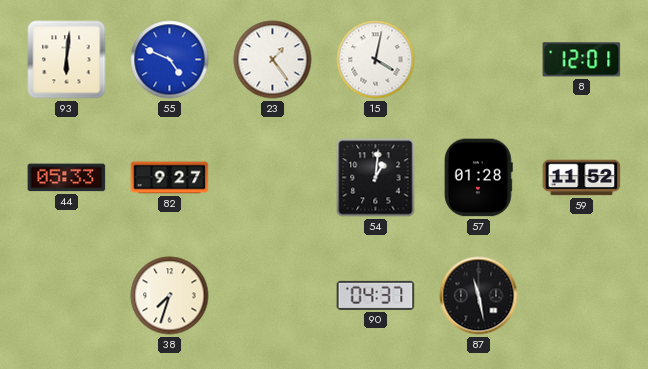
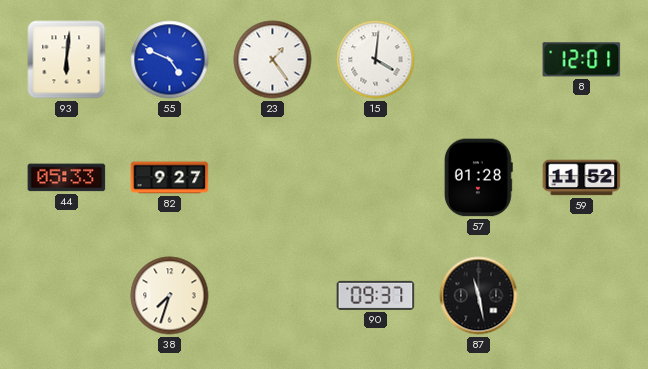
15: 4:02 -> 4:01 (376, 60)
54: 1:01 -> none (376, 178)
90: 04:37 -> 09:37 (376, 295)
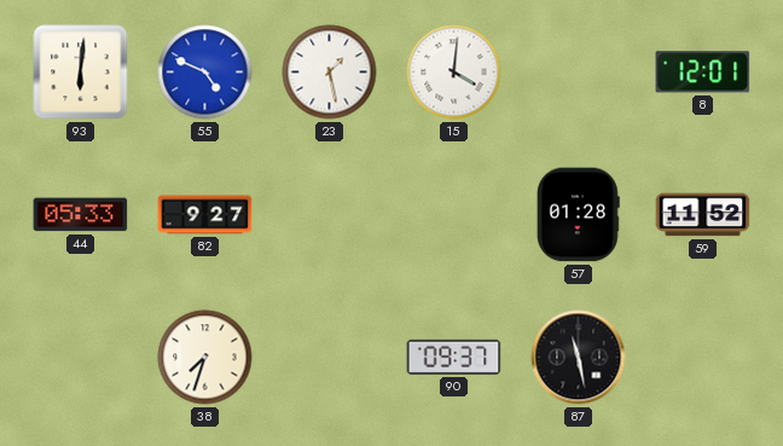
23: 1:24 -> 1:28 (330, 73)
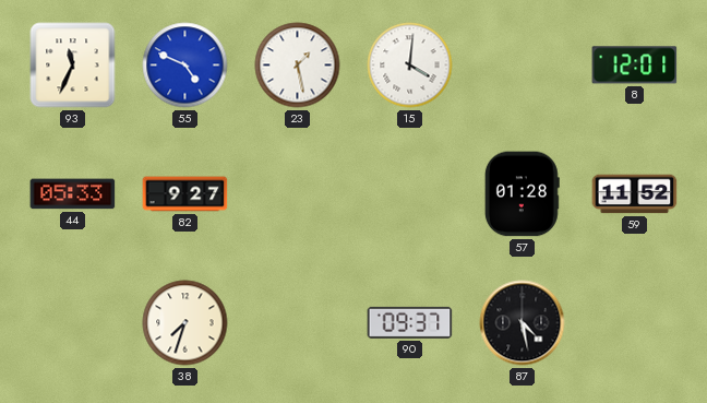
93: 6:01 -> 11:34 (73, 66)
87: 11:28 -> 4:28 (523, 323)
